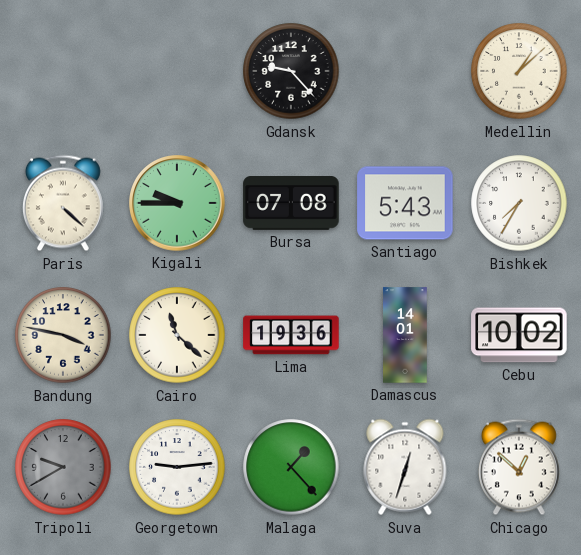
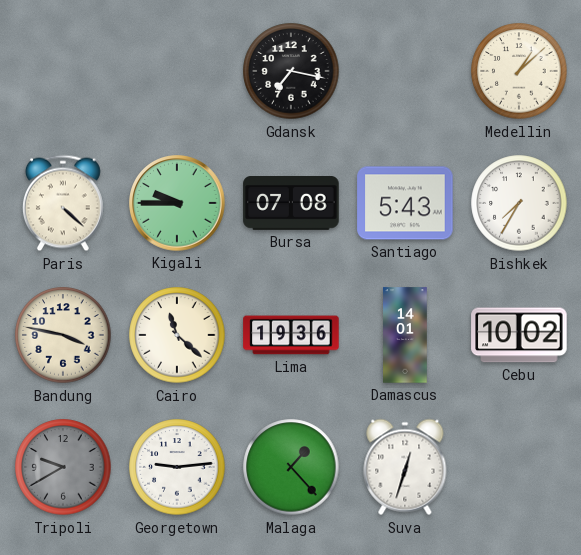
Gdansk: 9:23 -> 7:17 (291, 71)
Chicago: 12:52 -> none (519, 467)
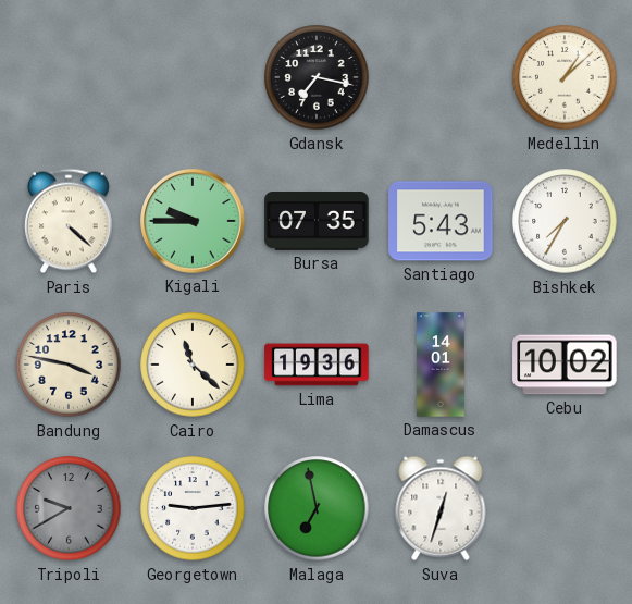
Bursa: 07:08 -> 07:35 (317, 222)
Malaga: 1:23 -> 6:58 (317, 508)
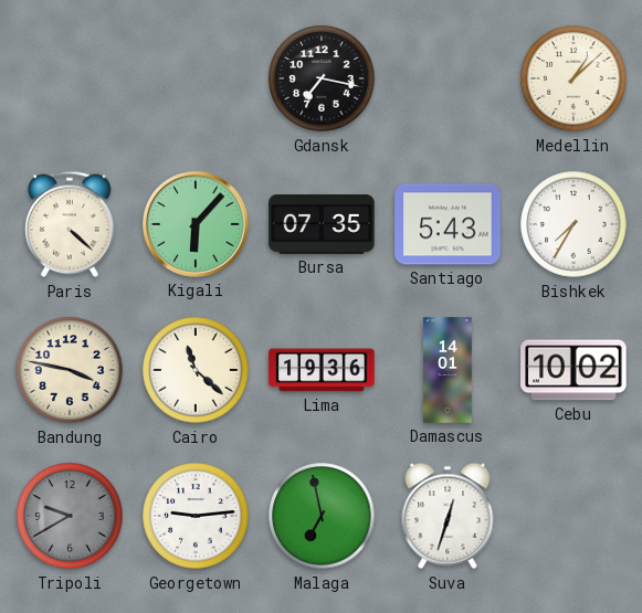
Kigali: 9:45 -> 6:07 (196, 224)
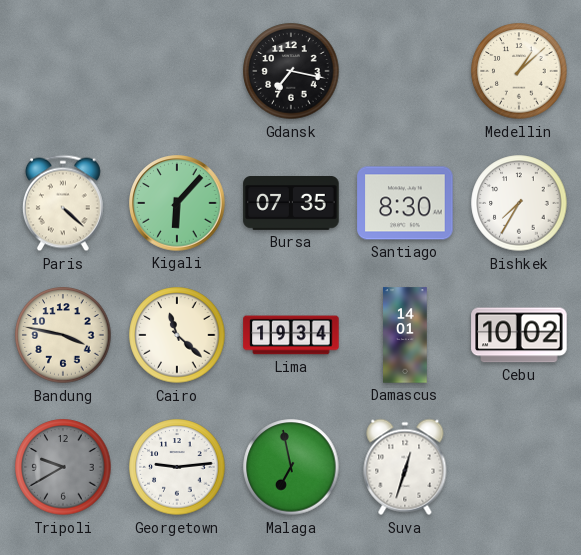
Santiago: 5:43 -> 8:30 (405, 203)
Lima: 19:36 -> 19:34 (291, 335)
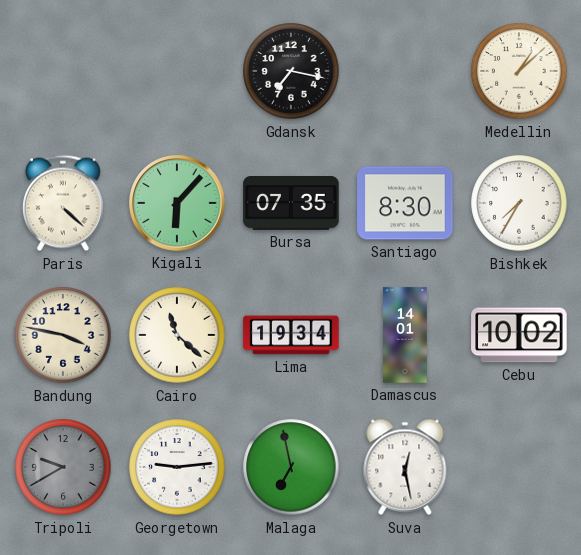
Suva: 12:33 -> 12:28 (405, 467)
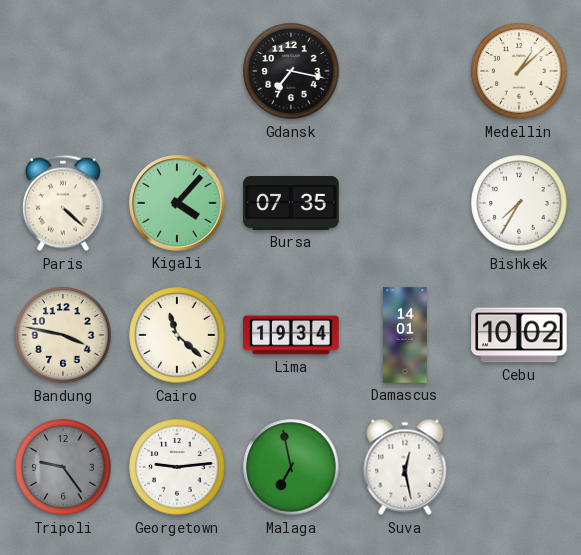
Kigali: 6:07 -> 4:07 (177, 203)
Santiago: 8:30 -> none (405, 203)
Tripoli: 9:40 -> 9:24 (63, 467)
